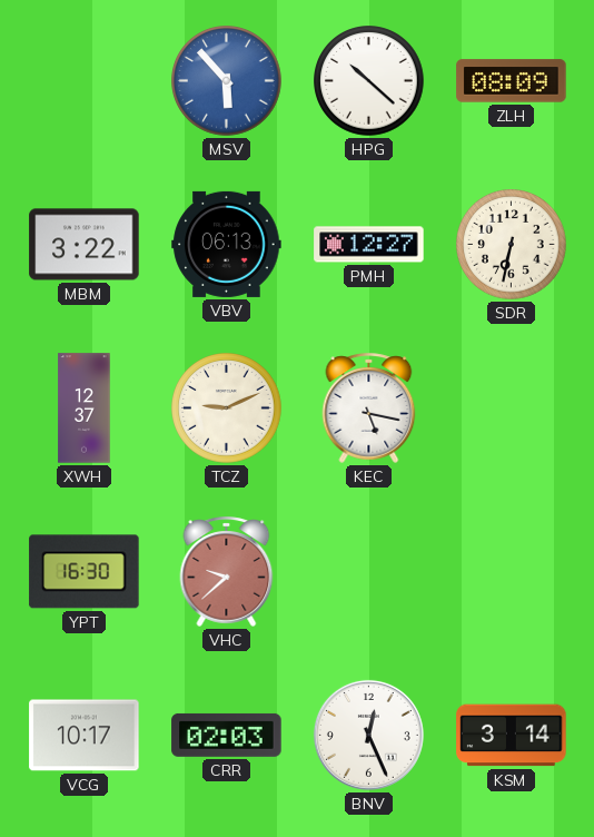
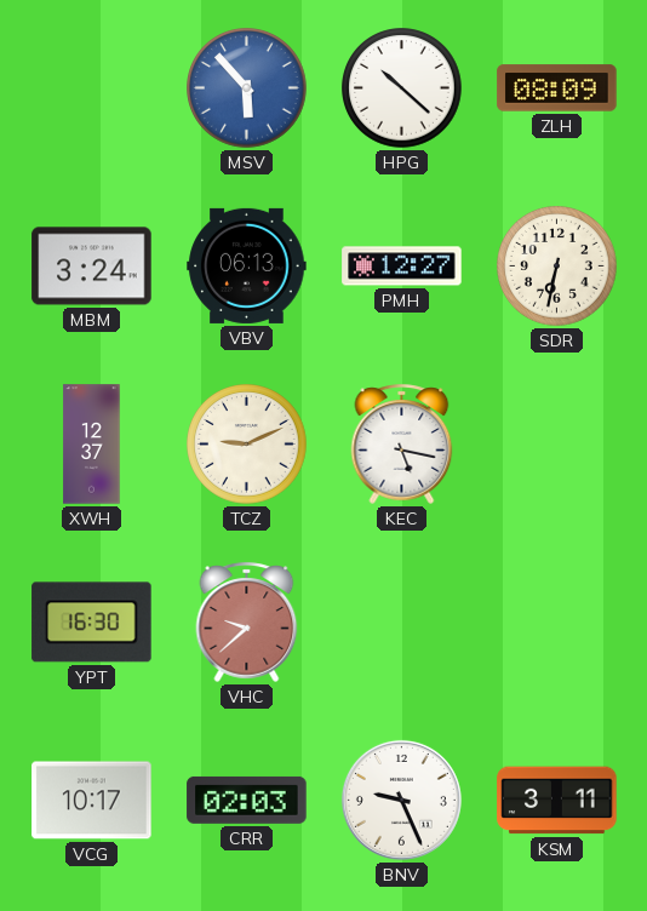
MBM: 3:22 -> 3:24 (92, 267)
BNV: 12:26 -> 9:26 (401, 800)
KSM: 3:14 -> 3:11 (557, 801)
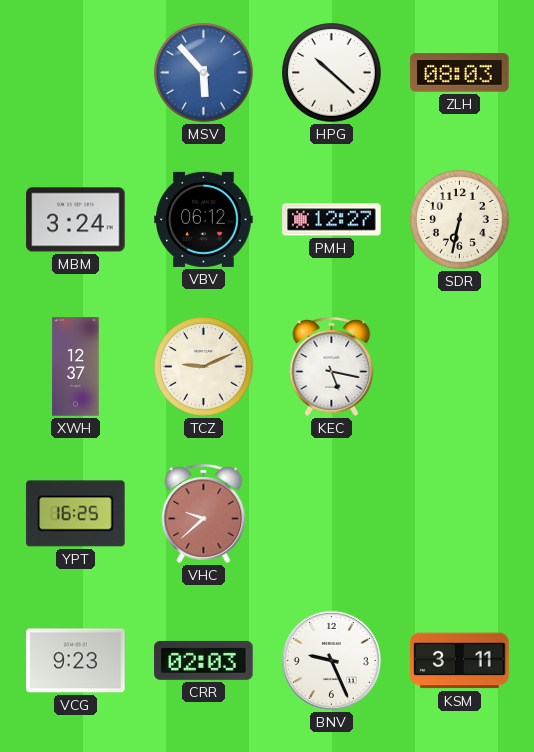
ZLH: 08:09 -> 08:03 (460, 73)
VBV: 06:13 -> 06:12 (204, 219)
YPT: 16:30 -> 16:25 (76, 514)
VCG: 10:17 -> 9:23 (76, 661)
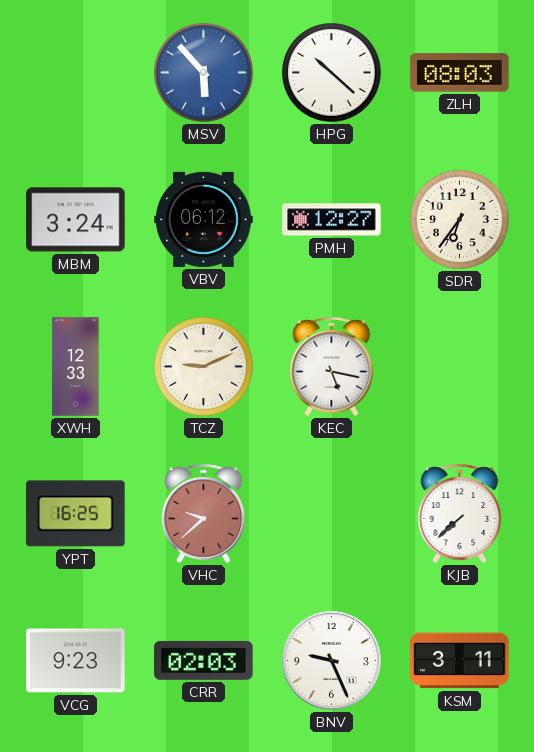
SDR: 6:32 -> 6:36 (460, 220)
XWH: 12:37 -> 12:33 (76, 367)
KJB: none -> 7:38 (460, 513)
